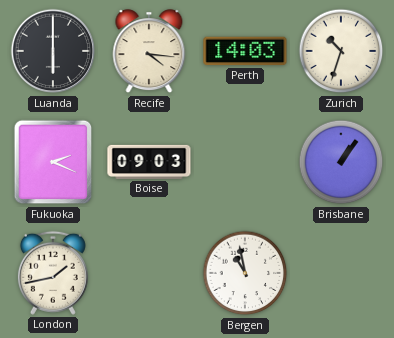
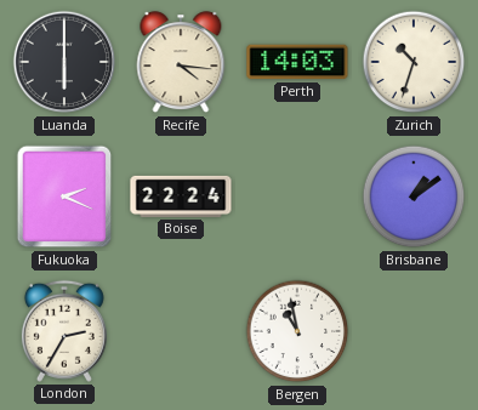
Boise: 09:03 -> 22:24 (181, 197)
Brisbane: 1:06 -> 1:09 (414, 197)
London: 1:43 -> 2:35 (64, 331)
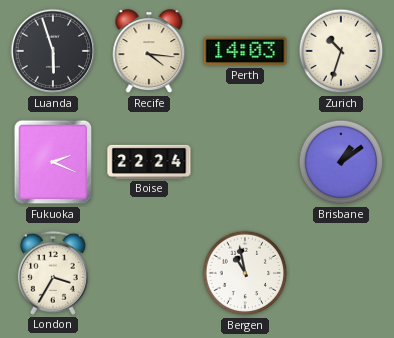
Luanda: 6:00 -> 5:57 (53, 51)
London: 2:35 -> 3:35 (53, 273)
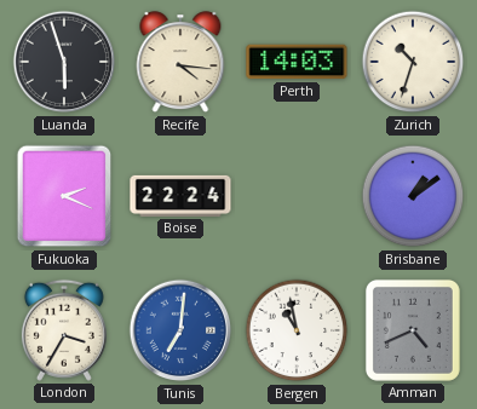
Tunis: none -> 7:01 (180, 330)
Amman: none -> 4:41 (413, 330)
